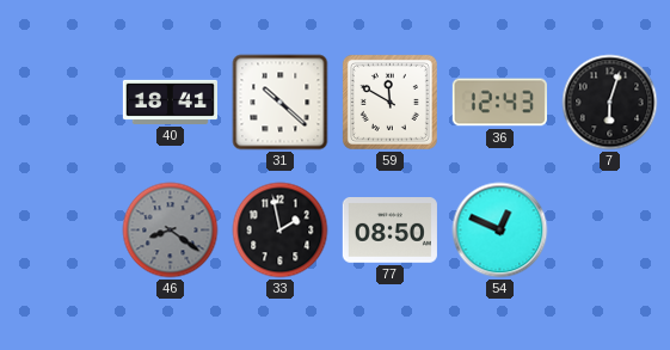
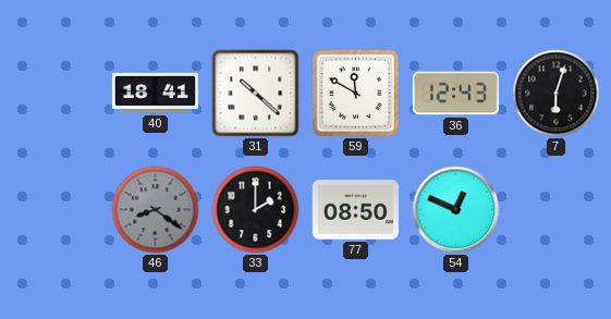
33: 1:58 -> 2:00 (256, 210)
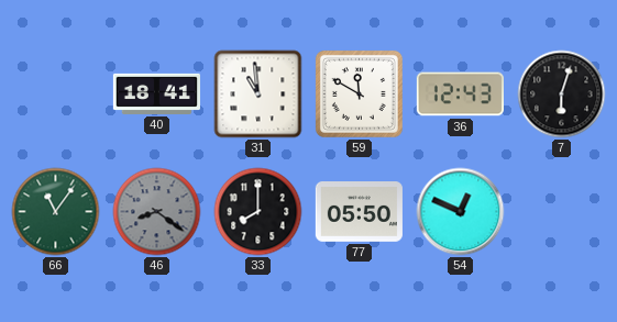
31: 10:22 -> 10:59 (258, 95)
66: none -> 11:06 (56, 212)
33: 2:00 -> 8:00 (258, 212)
77: 08:50 -> 05:50 (359, 212)
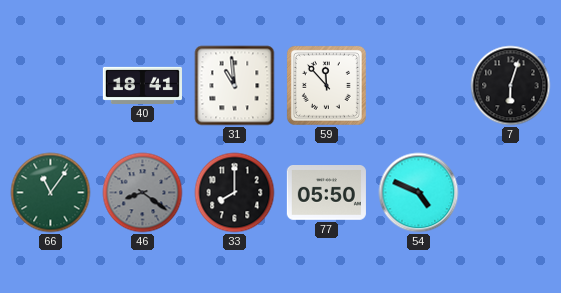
59: 11:50 -> 11:53 (326, 85)
36: 12:43 -> none (460, 95)
54: 12:49 -> 4:49 (419, 193)
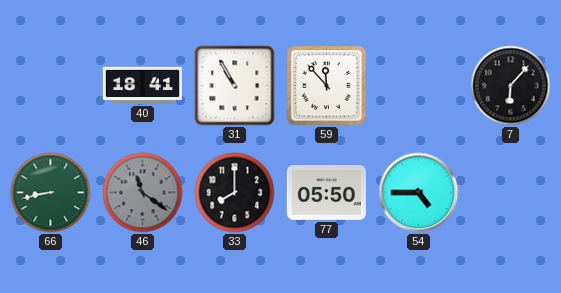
31: 10:59 -> 10:55 (235, 86)
7: 6:03 -> 6:07 (511, 86)
66: 11:06 -> 8:43 (51, 193)
46: 8:21 -> 11:21 (143, 193)
54: 4:49 -> 4:45 (419, 193)
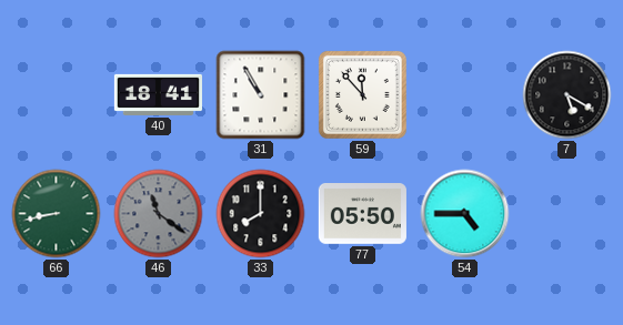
7: 6:07 -> 5:20 (567, 95)
